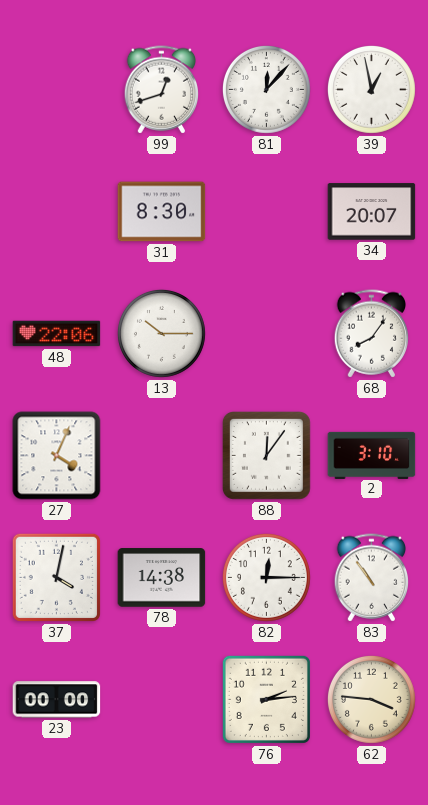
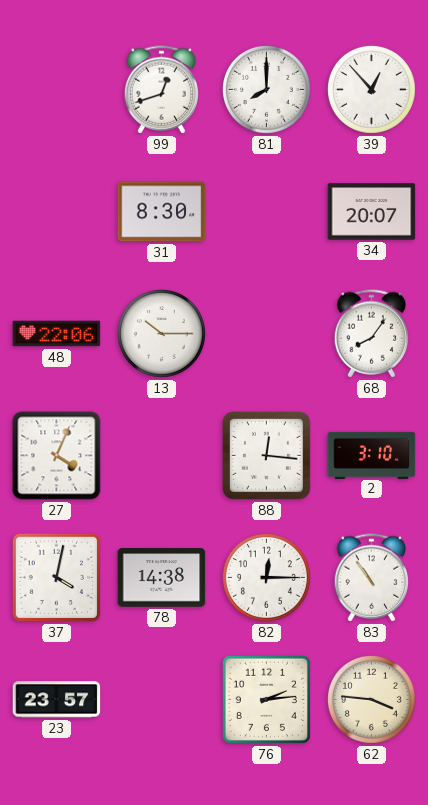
81: 12:07 -> 8:00 (266, 89)
39: 12:58 -> 12:53 (371, 89)
88: 12:06 -> 12:16 (266, 455)
23: 00:00 -> 23:57 (57, 700)
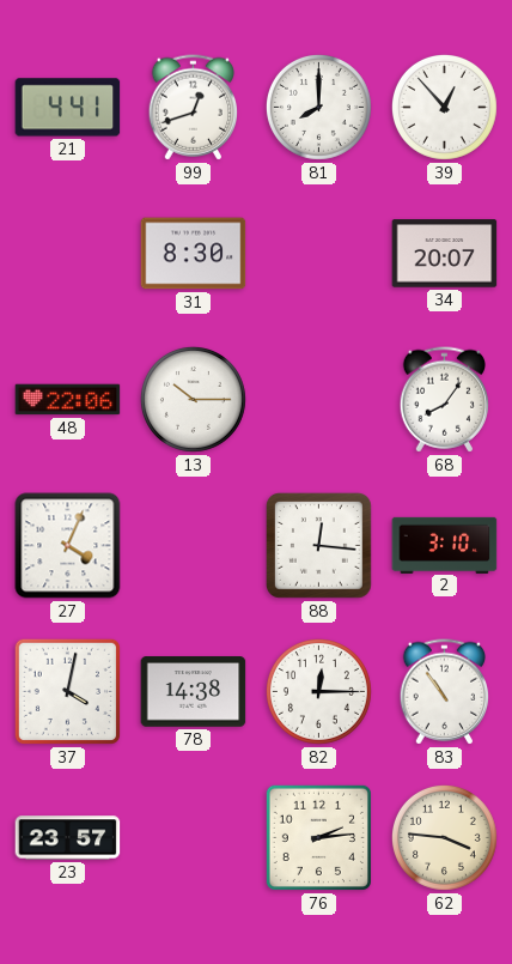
21: none -> 4:41 (68, 108)
